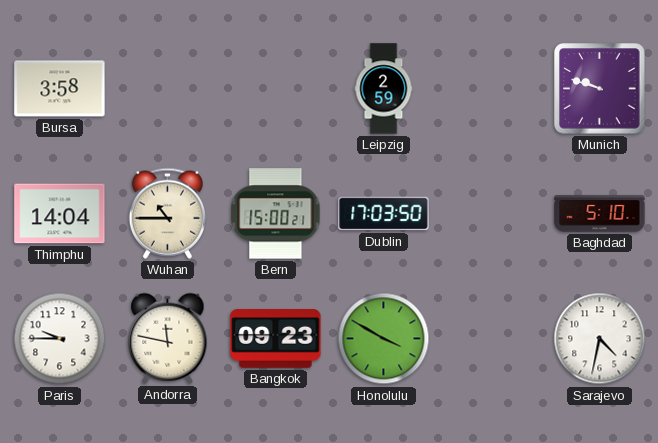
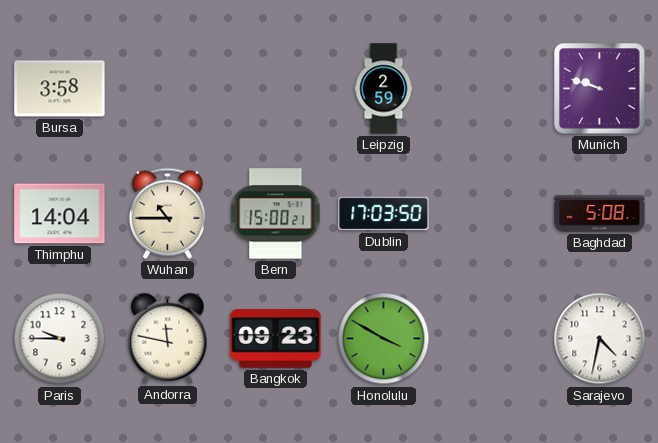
Baghdad: 5:10 -> 5:08 (600, 214)
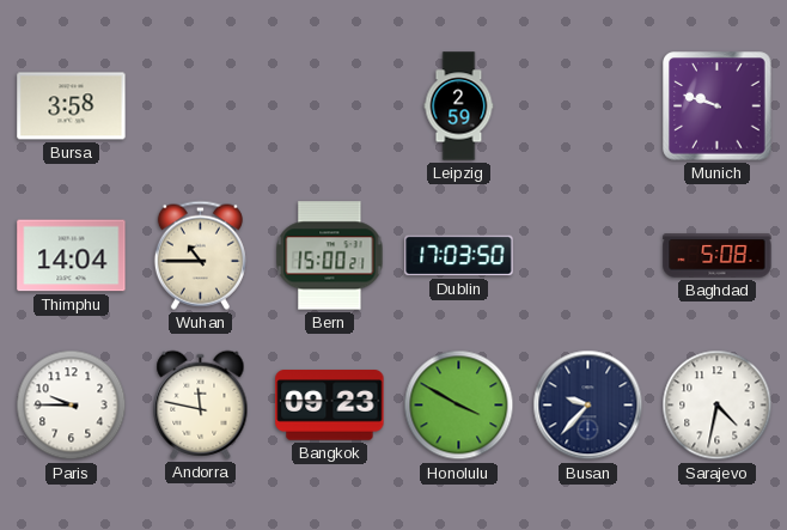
Busan: none -> 9:37 (588, 406)
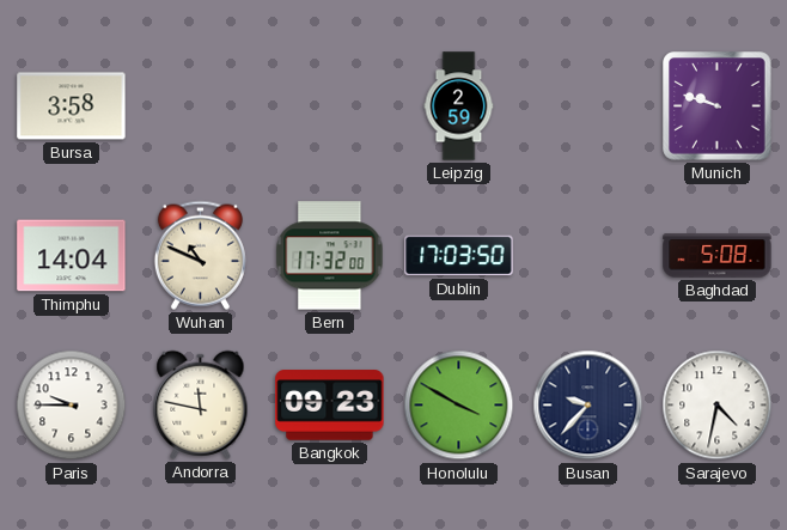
Wuhan: 10:45 -> 10:49 (200, 255)
Bern: 15:00 -> 17:32 (330, 256)
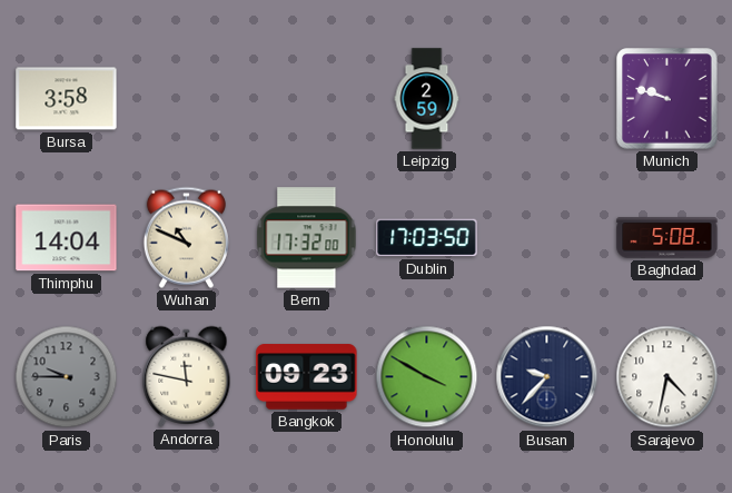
Paris dial: white -> grey (67, 377)
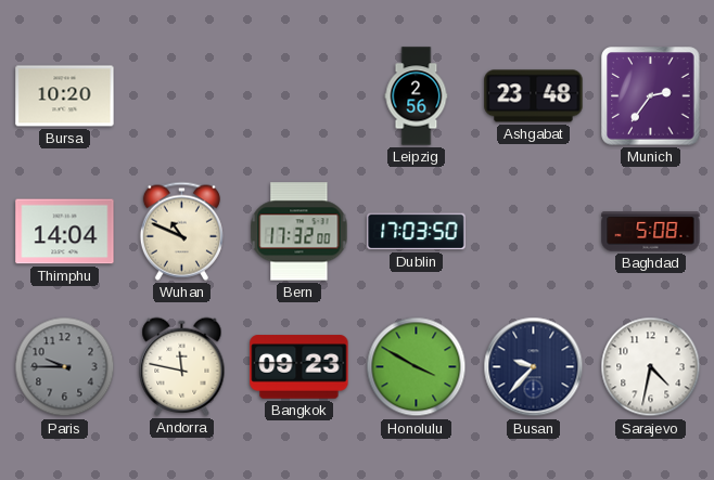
Bursa: 3:58 -> 10:20 (65, 96)
Leipzig: 2:59 -> 2:56 (417, 96)
Ashgabat: none -> 23:48 (534, 96)
Munich: 9:48 -> 2:36 (651, 96)
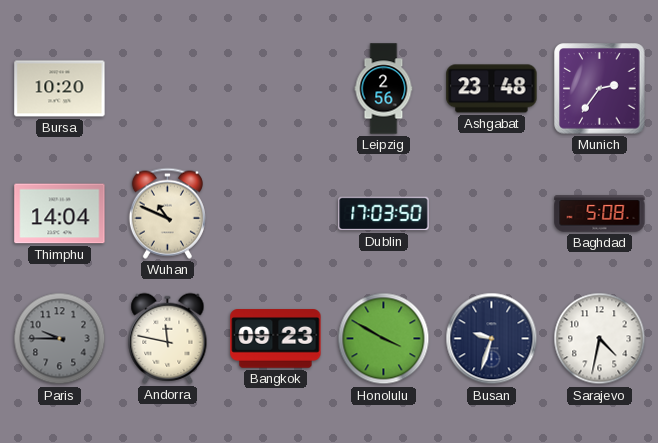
Bern: 17:32 -> none (299, 232)
Busan: 9:37 -> 9:33 (492, 339)
